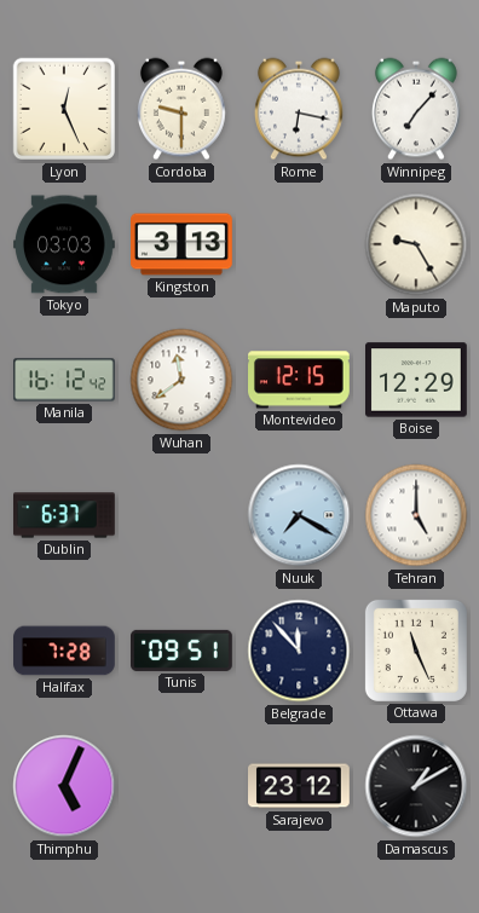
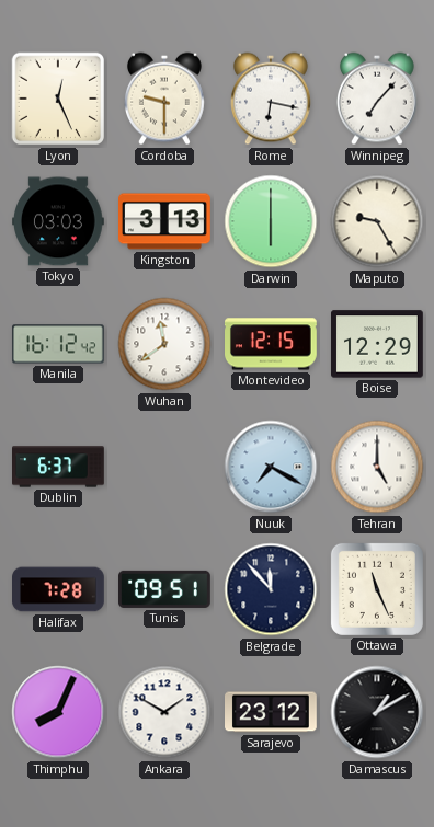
Darwin: none -> 6:00 (271, 221)
Thimphu: 5:04 -> 8:04 (58, 712)
Ankara: none -> 1:50 (164, 712)
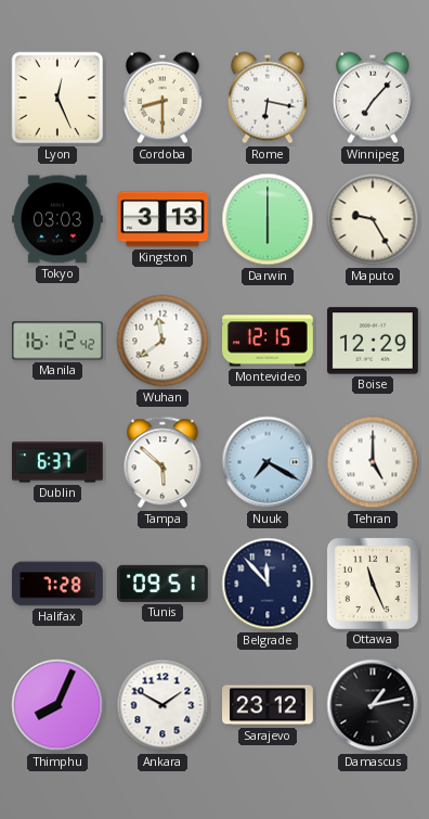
Cordoba: 9:30 -> 8:30 (162, 98)
Tampa: none -> 5:52 (162, 462)
Damascus: 1:10 -> 1:13 (373, 705)
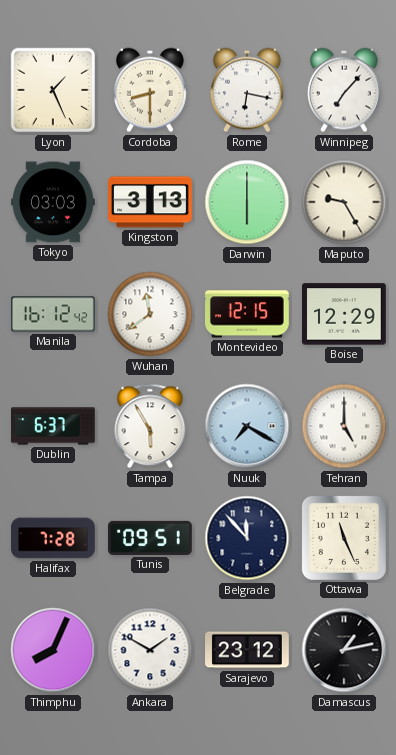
Lyon: 12:26 -> 1:26 (53, 90)
Tampa: 5:52 -> 5:55 (150, 426)
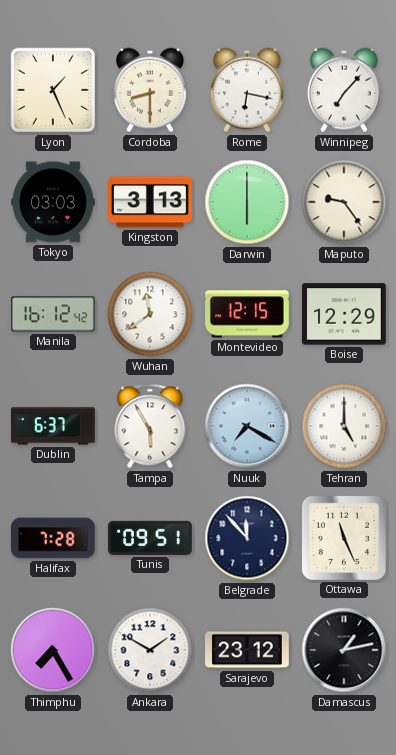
Maputo: 9:25 -> 9:24 (344, 202)
Thimphu: 8:04 -> 7:25 (53, 650)
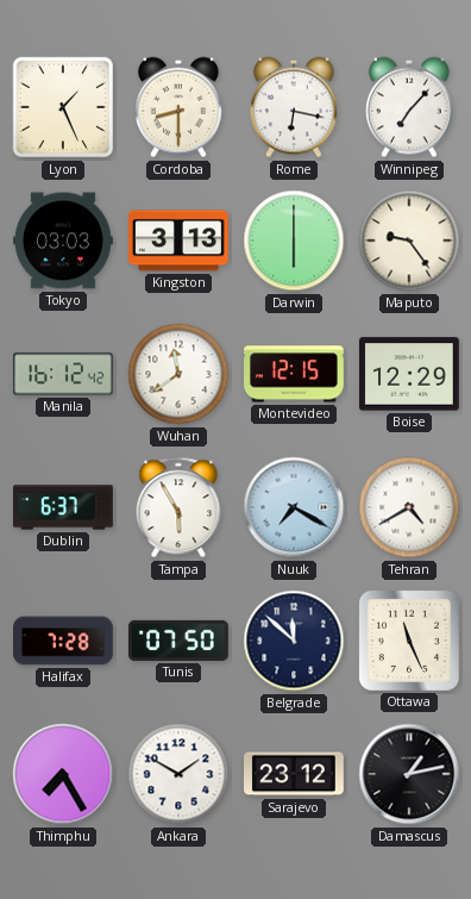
Tehran: 5:00 -> 4:40 (409, 507)
Tunis: 09:51 -> 07:50 (180, 641)
Belgrade: 11:53 -> 11:52 (294, 641)
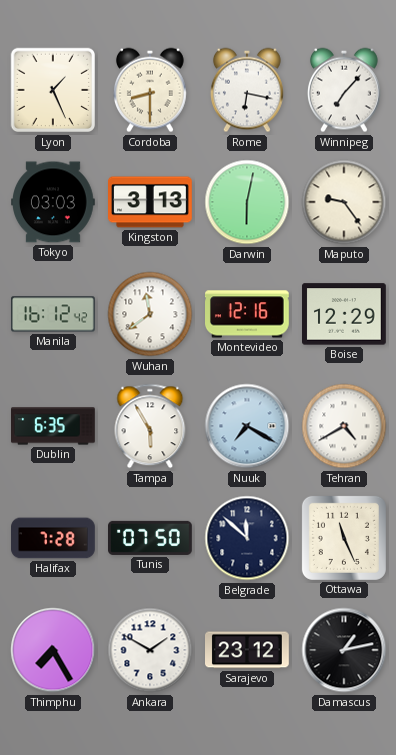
Darwin: 6:00 -> 6:02 (247, 202)
Montevideo: 12:15 -> 12:16 (248, 314)
Dublin: 6:37 -> 6:35 (54, 426)
